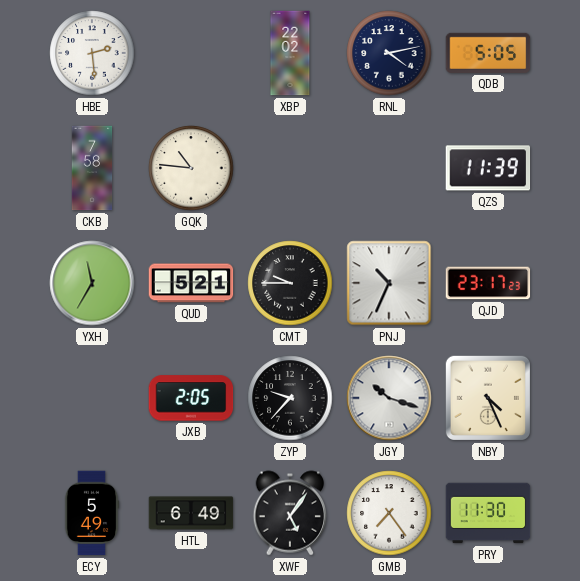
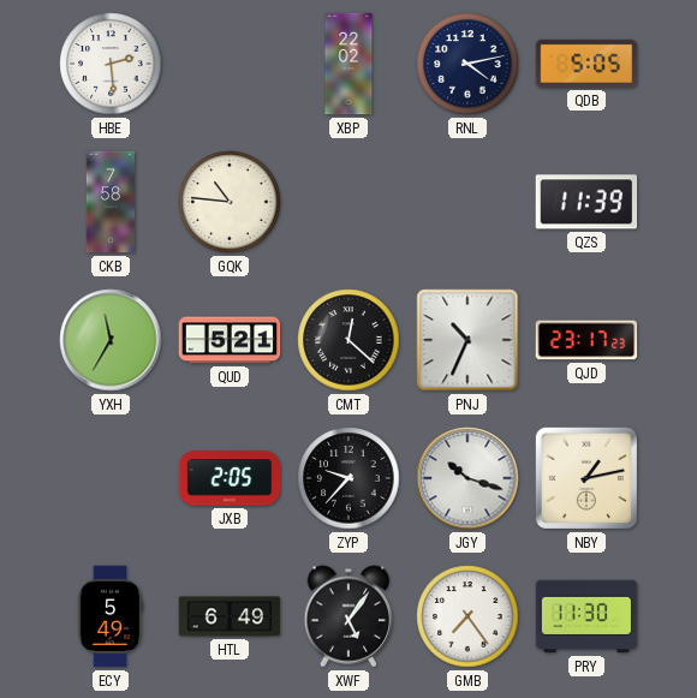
CMT: 9:45 -> 12:22 (348, 340)
NBY: 4:26 -> 1:13 (586, 478)
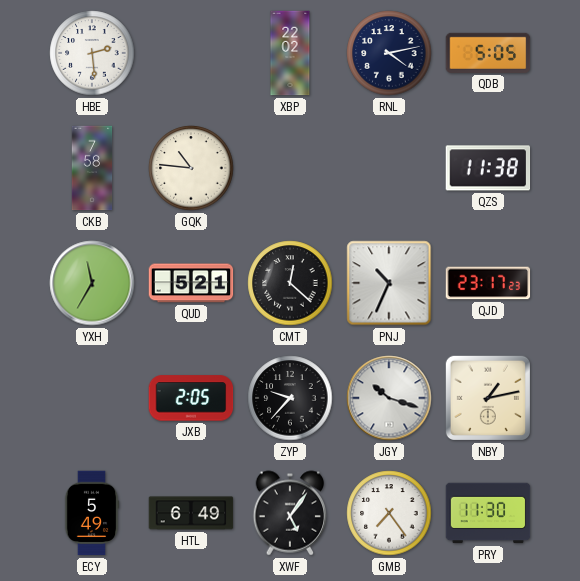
QZS: 11:39 -> 11:38 (488, 168)
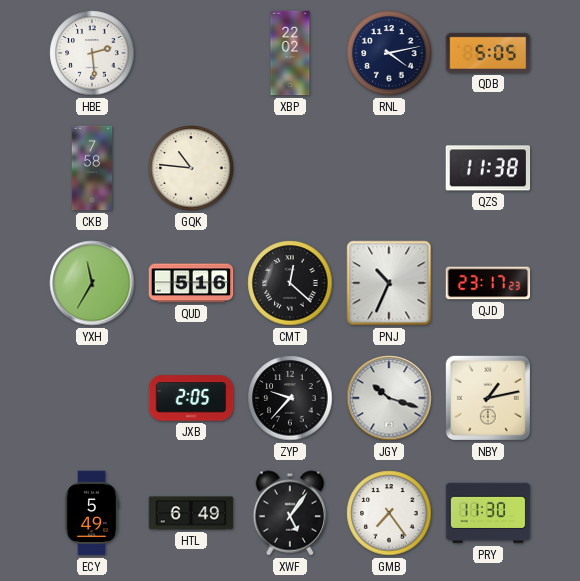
QUD: 5:21 -> 5:16 (191, 283)
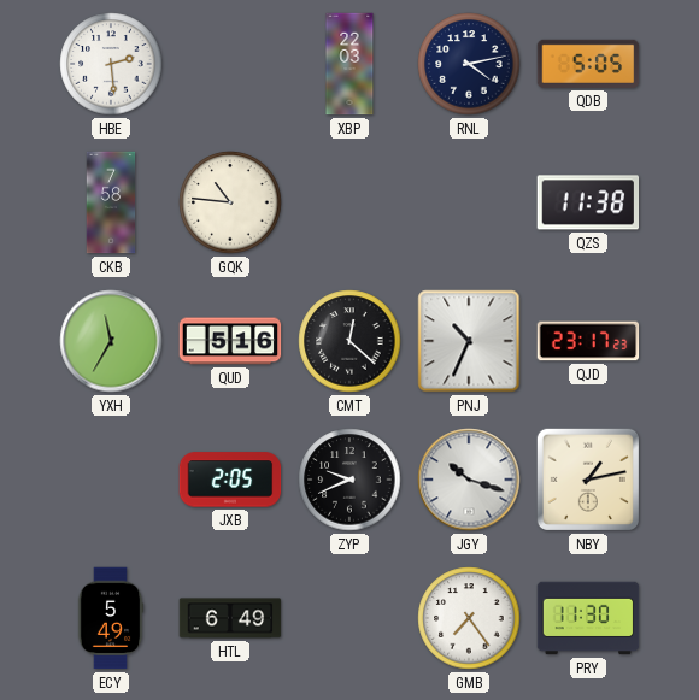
XBP: 22:02 -> 22:03 (349, 64)
ZYP: 9:37 -> 9:41 (349, 480)
XWF: 5:06 -> none (290, 513)
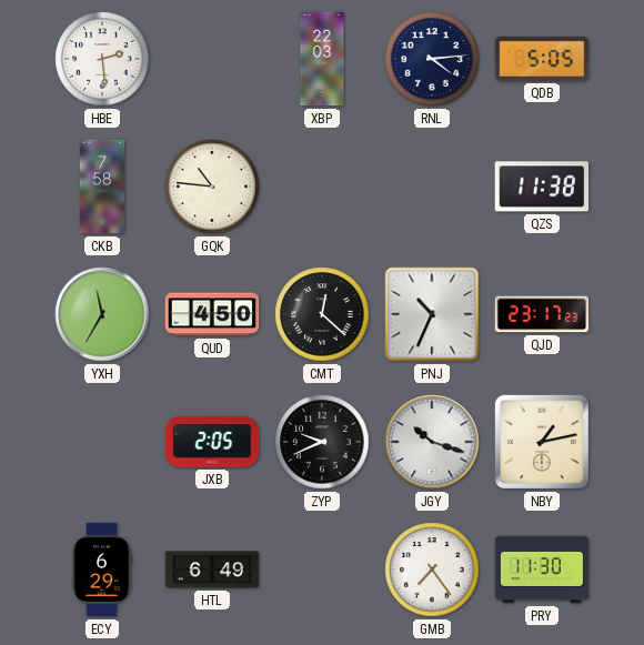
RNL: 4:13 -> 4:14 (432, 59)
QUD: 5:16 -> 4:50 (212, 314)
ECY: 5:49 -> 6:29 (102, 570)
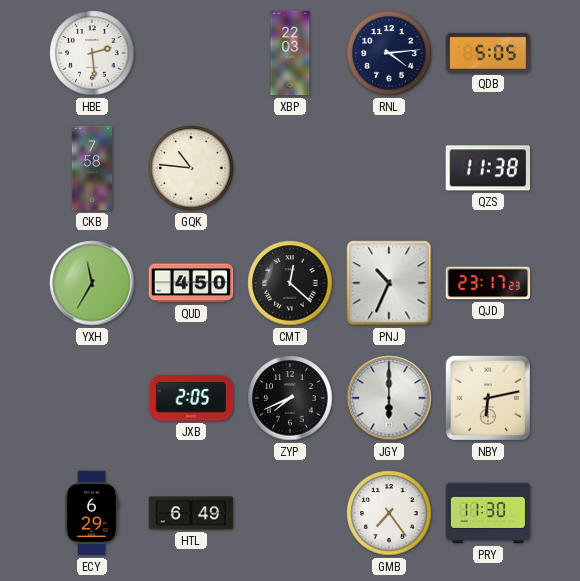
ZYP: 9:41 -> 7:41 (290, 398)
JGY: 10:18 -> 6:00 (389, 398)
NBY: 1:13 -> 6:13 (488, 398)
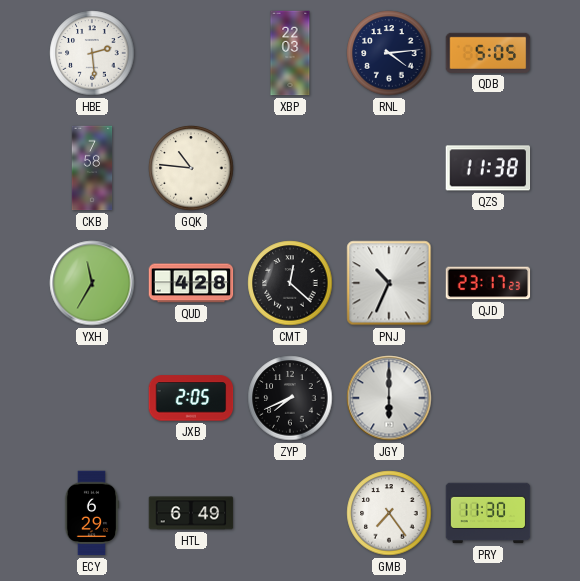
QUD: 4:50 -> 4:28 (191, 283)
NBY: 6:13 -> none (488, 398)
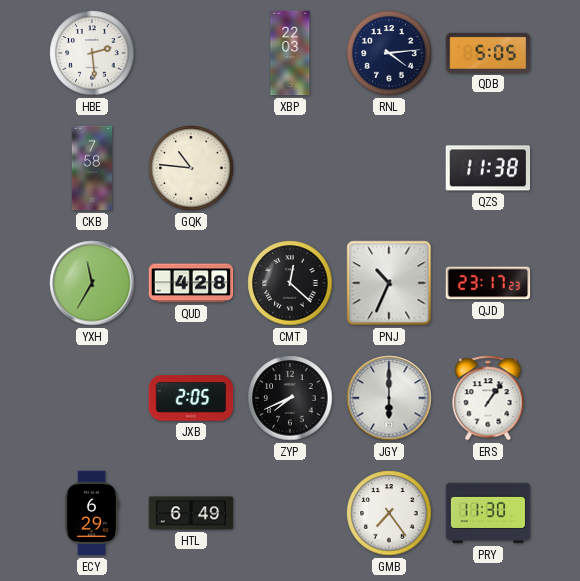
ERS: none -> 1:06 (488, 398)
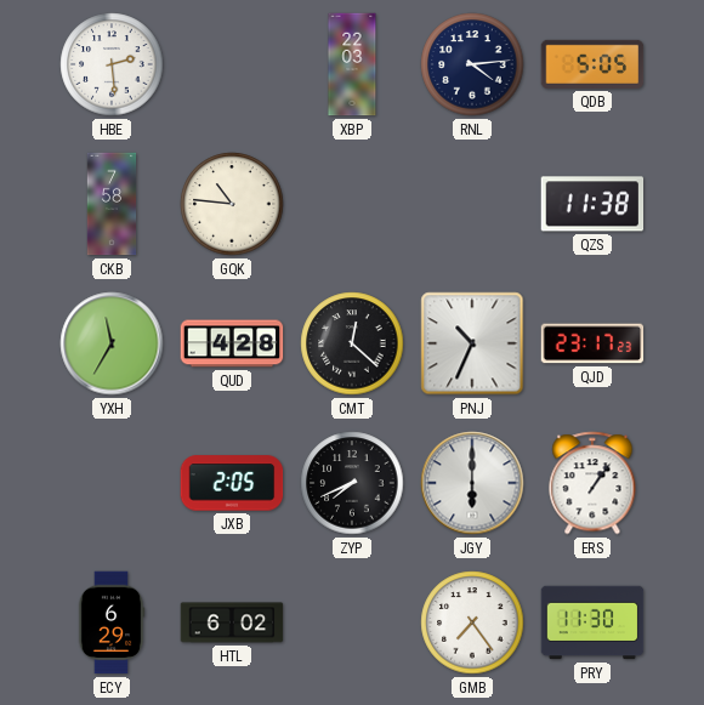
HTL: 6:49 -> 6:02 (232, 622)
